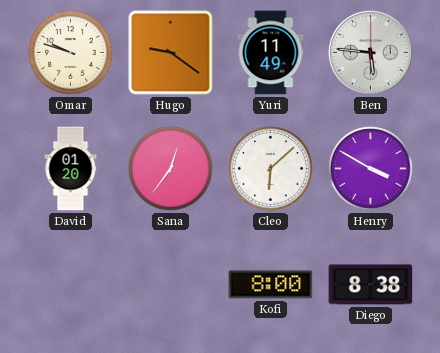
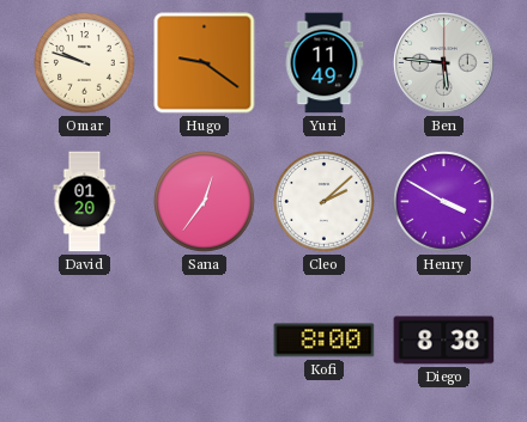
Cleo: 6:08 -> 2:08 (325, 202)
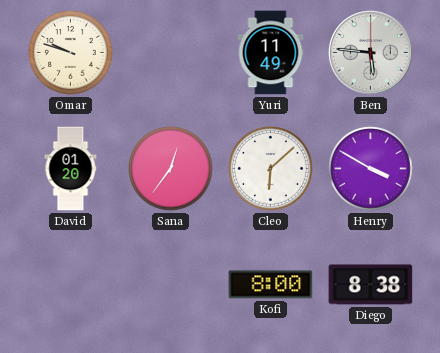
Hugo: 9:21 -> none (205, 63)
Cleo: 2:08 -> 6:08 (271, 169)
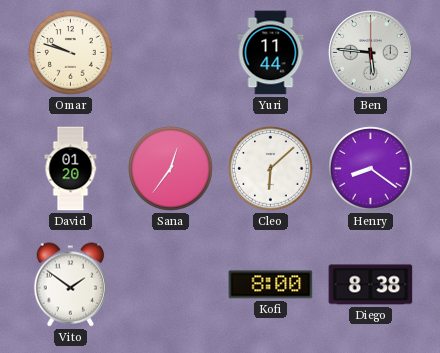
Yuri: 11:49 -> 11:44 (271, 53)
Henry: 3:50 -> 8:21 (371, 169)
Vito: none -> 1:51 (71, 285)
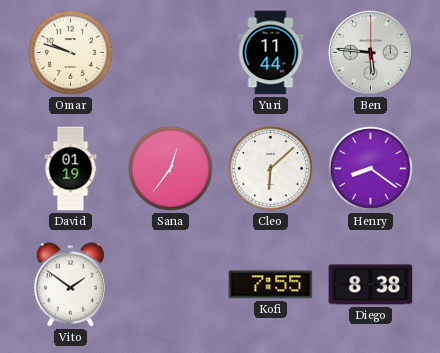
David: 01:20 -> 01:19 (71, 169)
Kofi: 8:00 -> 7:55 (271, 285)
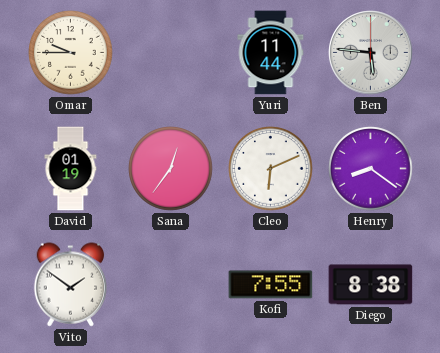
Omar: 9:48 -> 9:45 (71, 53)
Cleo: 6:08 -> 6:11 (271, 169)
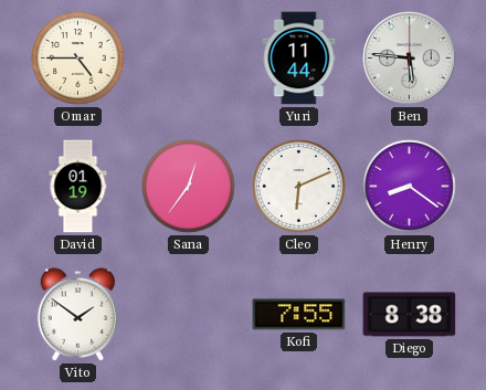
Omar: 9:45 -> 4:45 (78, 59)
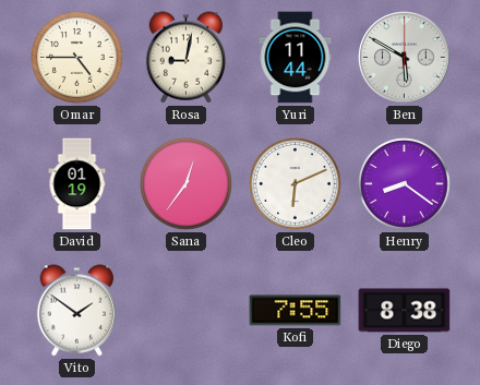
Rosa: none -> 9:02 (187, 58)
Ben: 5:46 -> 5:50 (405, 58)
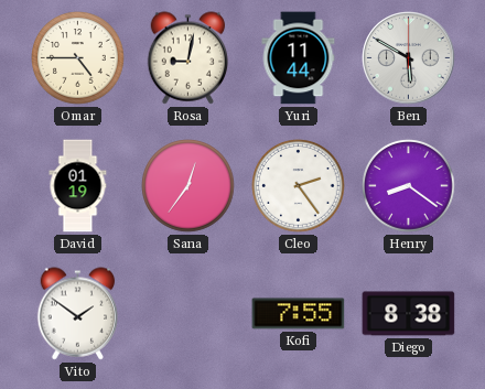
Cleo: 6:11 -> 2:24 (299, 186)
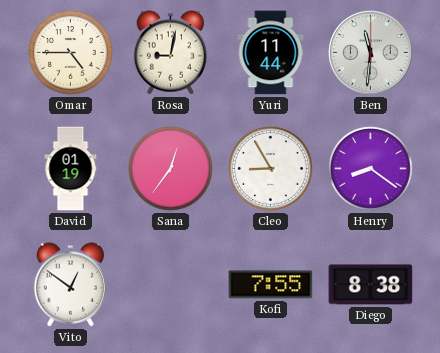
Ben: 5:50 -> 11:31 (371, 53)
Cleo: 2:24 -> 8:55 (271, 169)
Vito: 1:51 -> 12:51 (71, 285)
